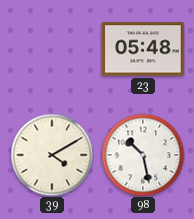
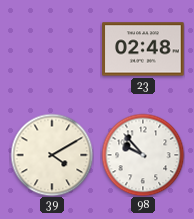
23: 05:48 -> 02:48 (143, 49)
98: 10:28 -> 9:53 (143, 155)
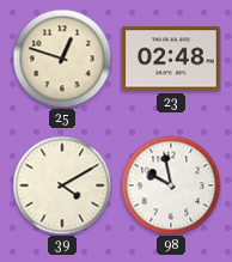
25: none -> 12:48 (62, 59)
98: 9:53 -> 9:58 (171, 185)
